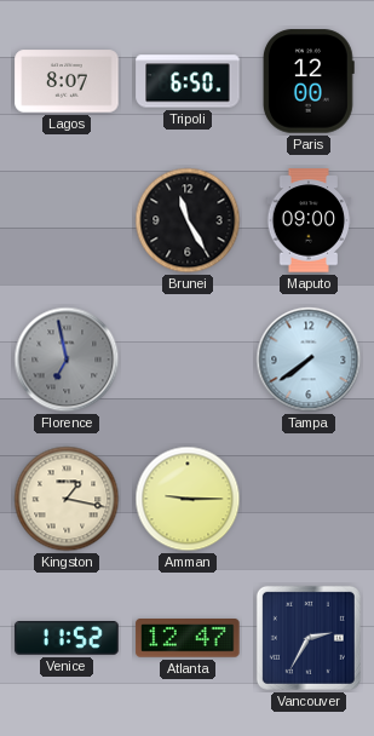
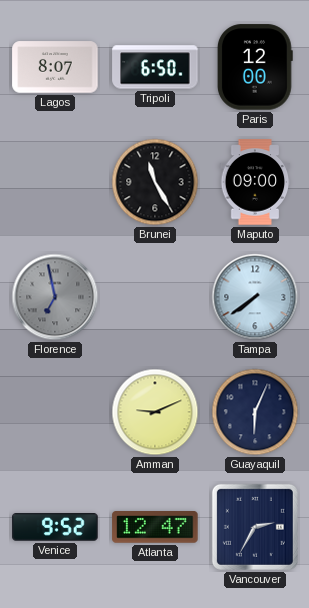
Kingston: 1:17 -> none (67, 499)
Amman: 9:15 -> 9:11 (155, 412)
Guayaquil: none -> 6:04 (255, 412)
Venice: 11:52 -> 9:52 (55, 527)
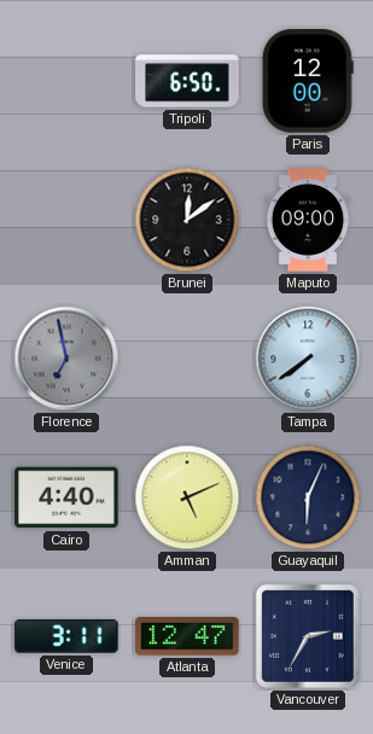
Lagos: 8:07 -> none (55, 67)
Brunei: 11:25 -> 12:09 (187, 220)
Cairo: none -> 4:40 (66, 497)
Amman: 9:11 -> 5:11 (187, 497)
Venice: 9:52 -> 3:11 (66, 636)
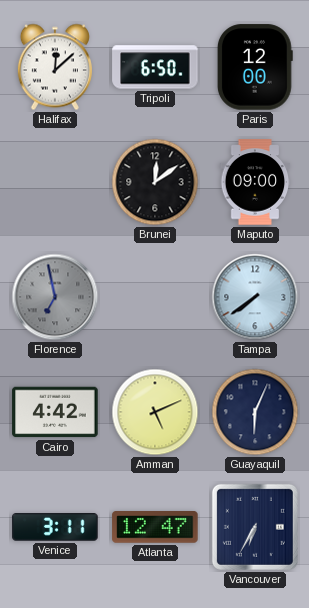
Halifax: none -> 12:08 (55, 67)
Cairo: 4:40 -> 4:42 (55, 412)
Vancouver: 2:35 -> 6:35 (255, 527)
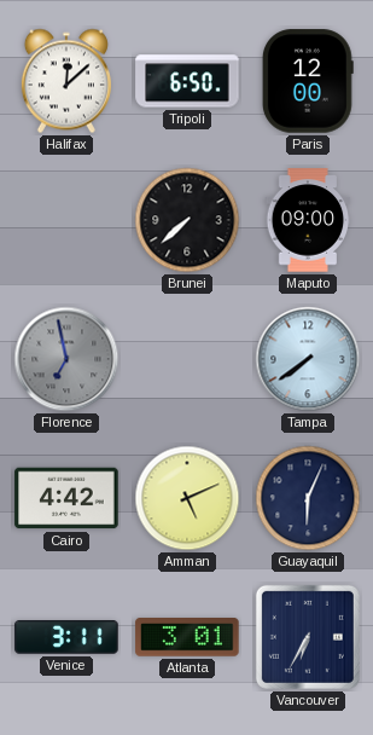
Brunei: 12:09 -> 7:38 (187, 220)
Atlanta: 12:47 -> 3:01 (187, 637)
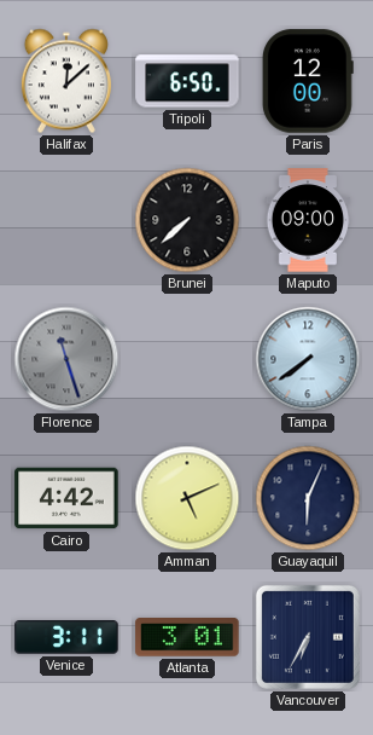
Florence: 6:58 -> 11:27 (66, 359)
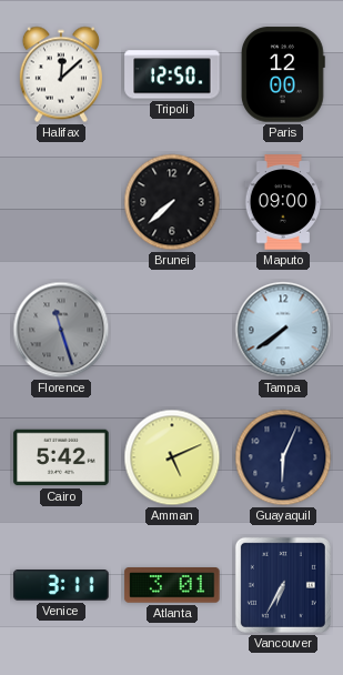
Tripoli: 6:50 -> 12:50 (172, 74)
Cairo: 4:42 -> 5:42 (61, 457)
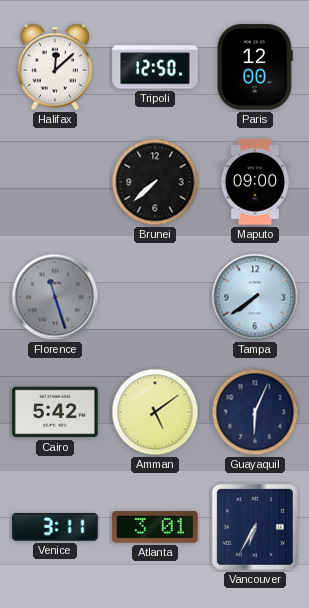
Amman: 5:11 -> 5:09 (155, 412)
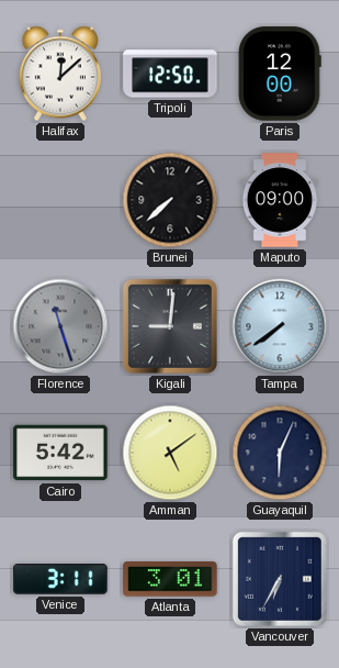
Kigali: none -> 9:01 (170, 326)
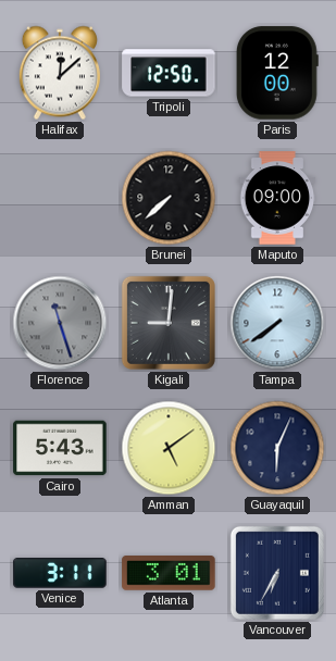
Cairo: 5:42 -> 5:43 (60, 448)
